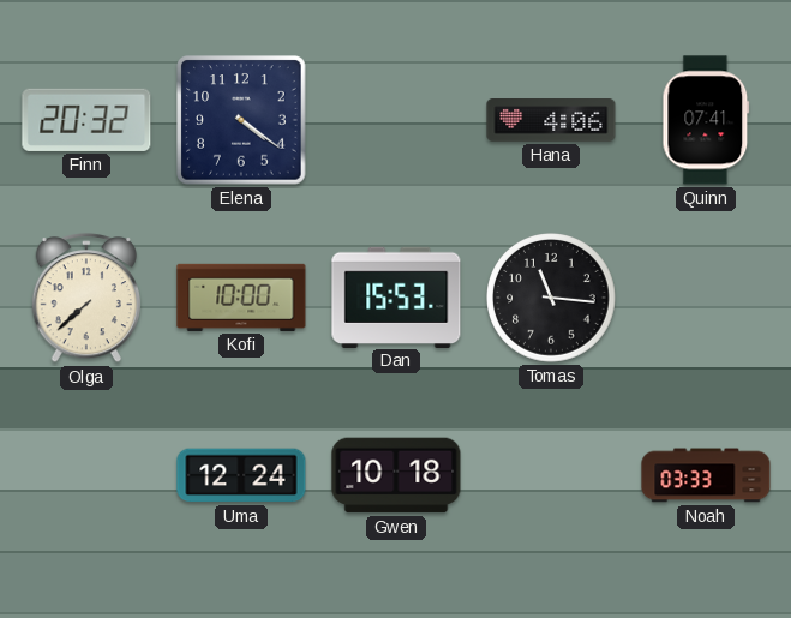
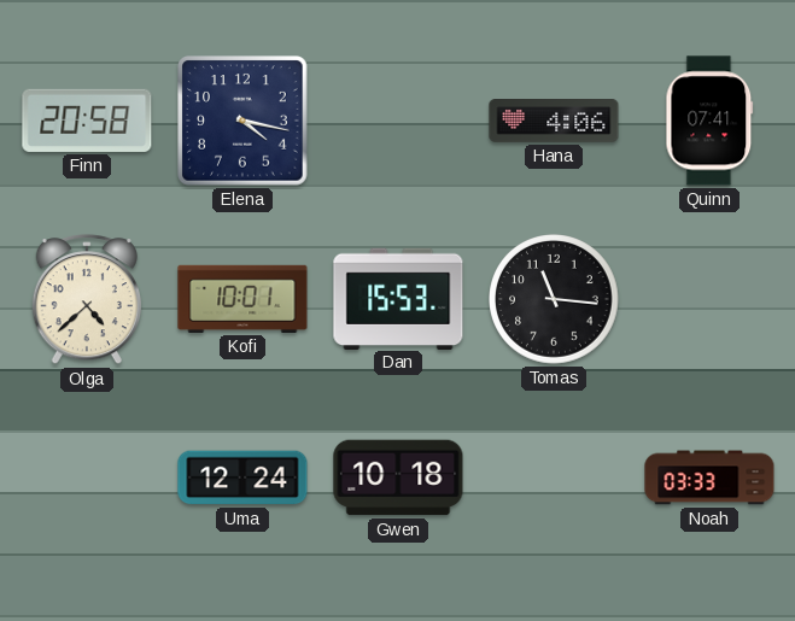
Finn: 20:32 -> 20:58 (87, 121)
Elena: 4:21 -> 4:17 (242, 121)
Olga: 7:38 -> 4:38 (86, 300)
Kofi: 10:00 -> 10:01 (242, 299)
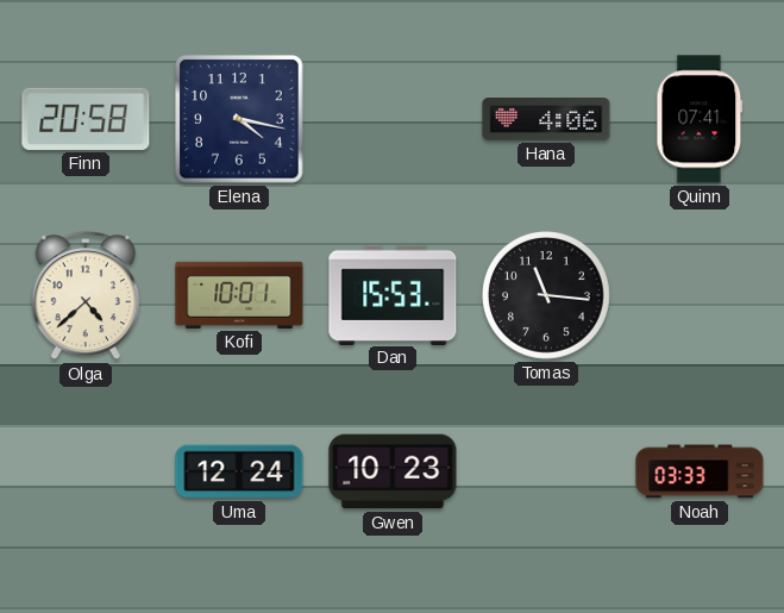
Gwen: 10:18 -> 10:23 (393, 471)
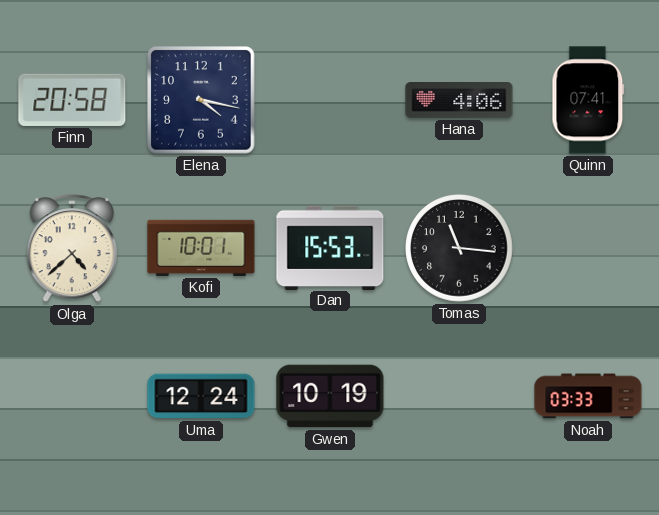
Gwen: 10:23 -> 10:19 (330, 396)
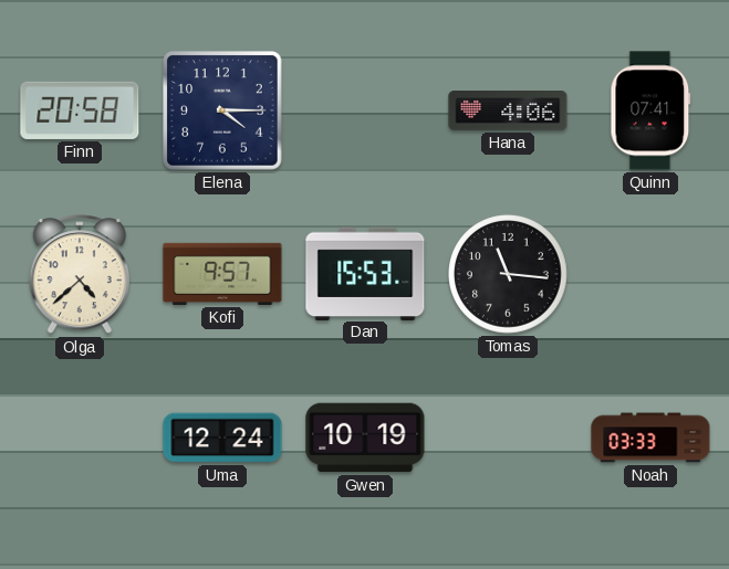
Elena: 4:17 -> 4:15 (222, 110)
Kofi: 10:01 -> 9:57 (222, 274)
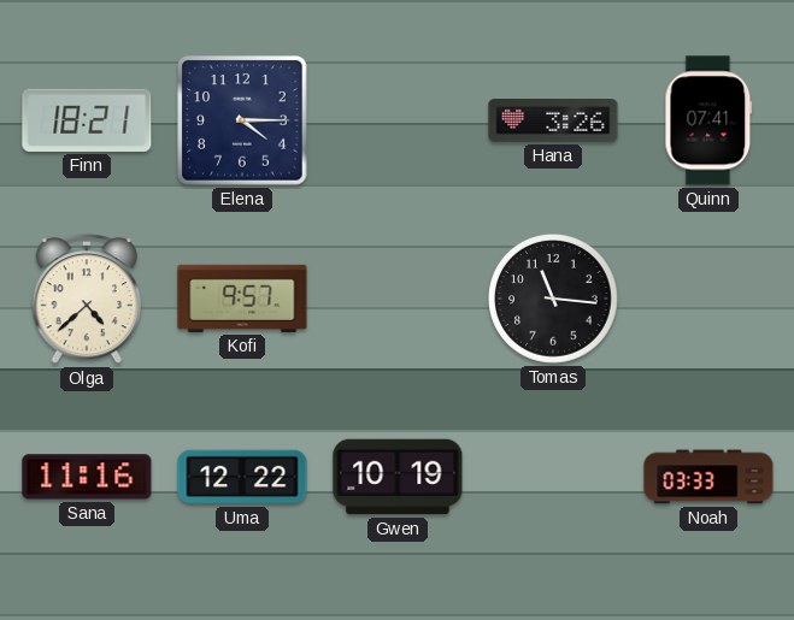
Finn: 20:58 -> 18:21 (87, 120)
Hana: 4:06 -> 3:26 (553, 122)
Dan: 15:53 -> none (365, 273)
Sana: none -> 11:16 (87, 477)
Uma: 12:24 -> 12:22 (242, 477)
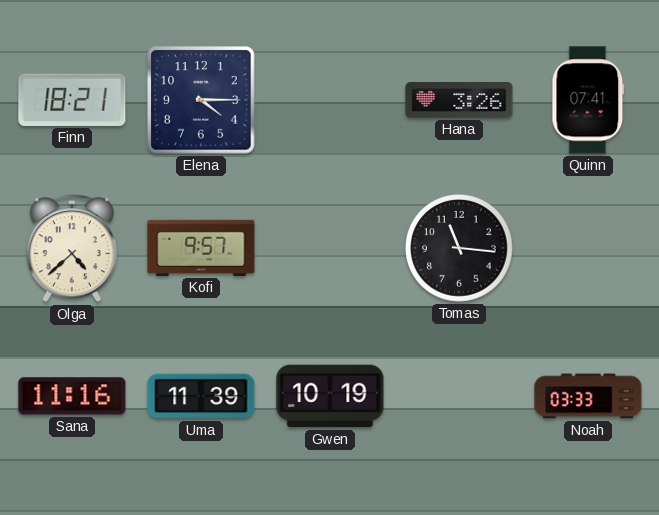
Uma: 12:22 -> 11:39 (201, 396)
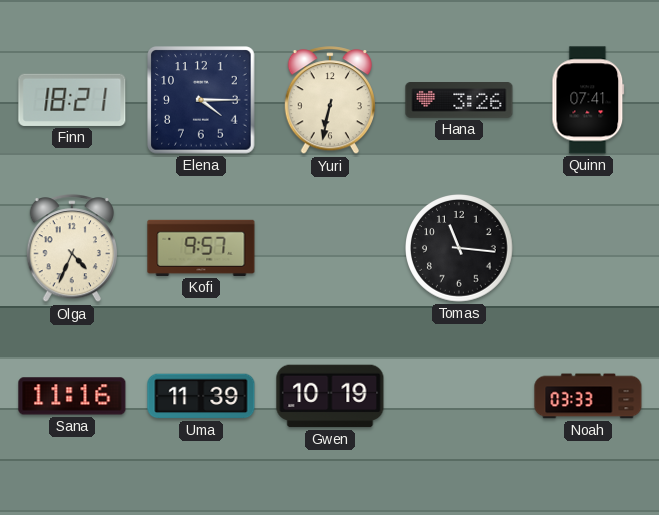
Yuri: none -> 6:32 (329, 101)
Olga: 4:38 -> 4:34 (71, 249)
